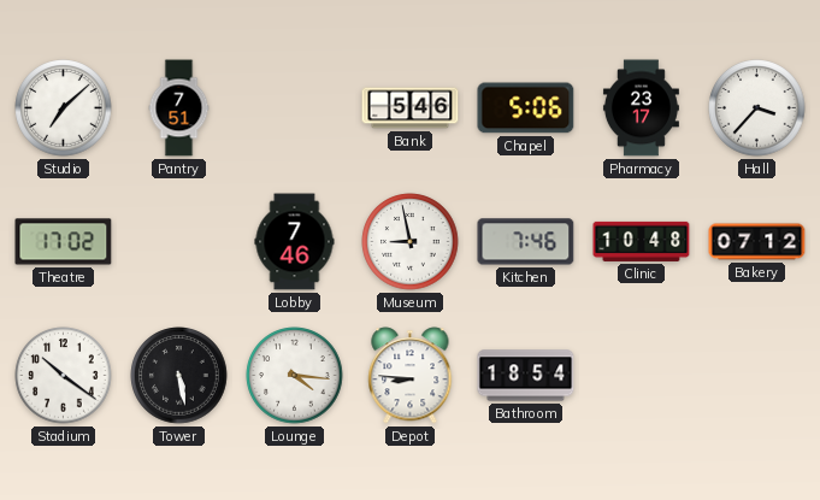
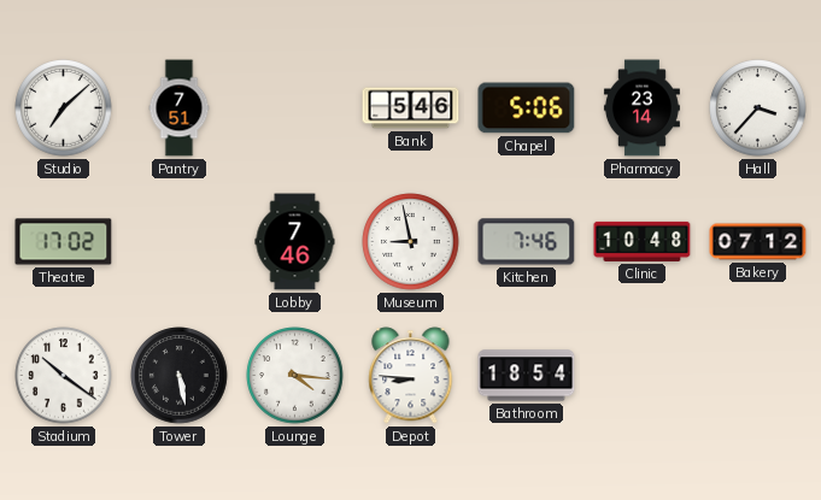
Pharmacy: 23:17 -> 23:14 (641, 108)
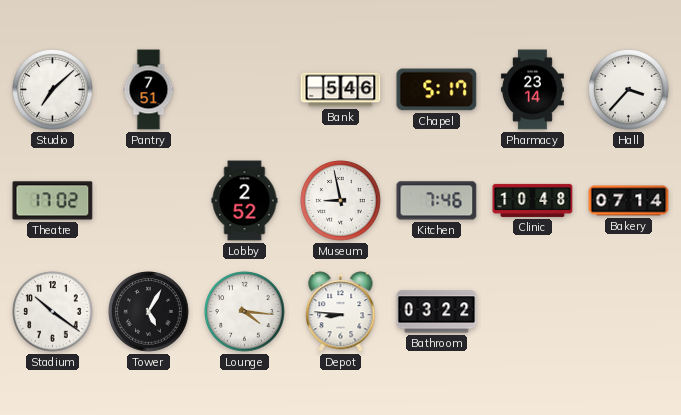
Chapel: 5:06 -> 5:17 (437, 90)
Lobby: 7:46 -> 2:52 (245, 201)
Bakery: 07:12 -> 07:14 (629, 201)
Tower: 5:28 -> 5:05 (149, 312)
Bathroom: 18:54 -> 03:22 (437, 312)
